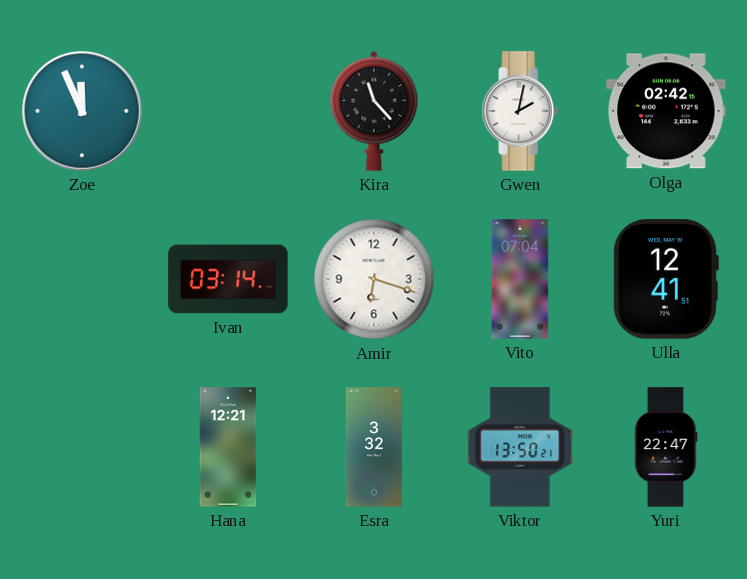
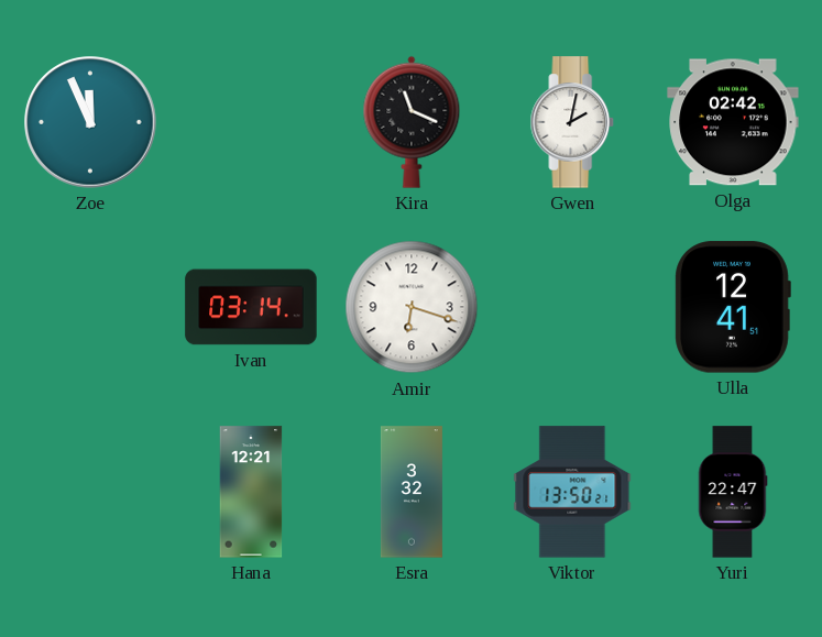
Kira: 11:23 -> 11:19 (412, 122)
Vito: 07:04 -> none (520, 279)
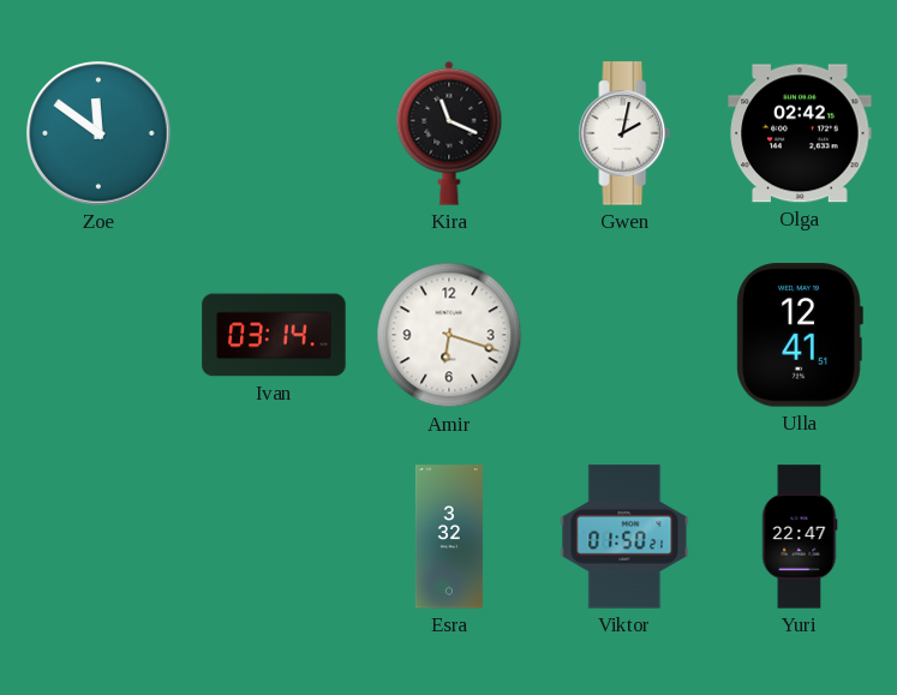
Zoe: 11:56 -> 11:51 (98, 133)
Hana: 12:21 -> none (251, 492)
Viktor: 13:50 -> 01:50 (624, 537)
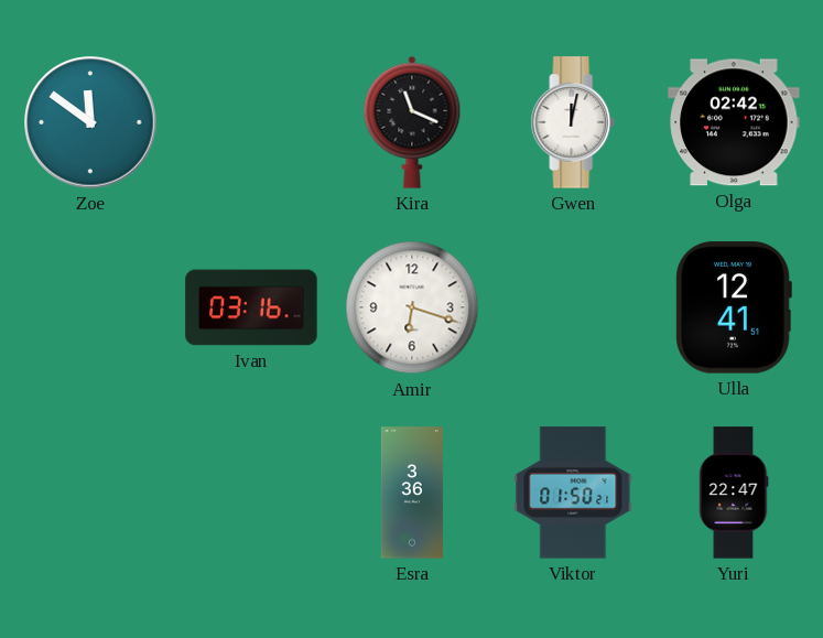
Gwen: 2:02 -> 12:02 (573, 122)
Ivan: 03:14 -> 03:16 (251, 307)
Esra: 3:32 -> 3:36 (412, 493)
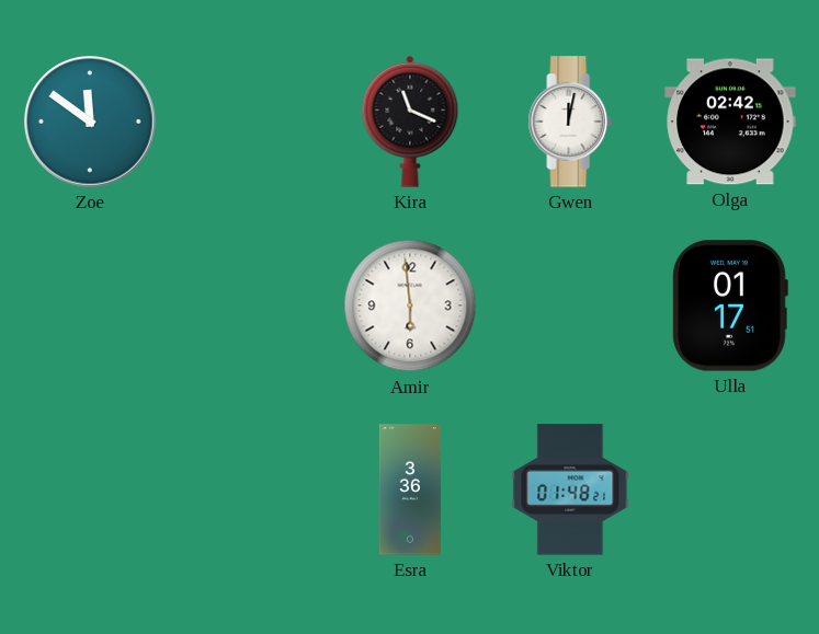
Ivan: 03:16 -> none (251, 307)
Amir: 6:18 -> 5:59 (410, 306)
Ulla: 12:41 -> 01:17 (730, 306)
Viktor: 01:50 -> 01:48 (570, 489)
Yuri: 22:47 -> none (734, 493)
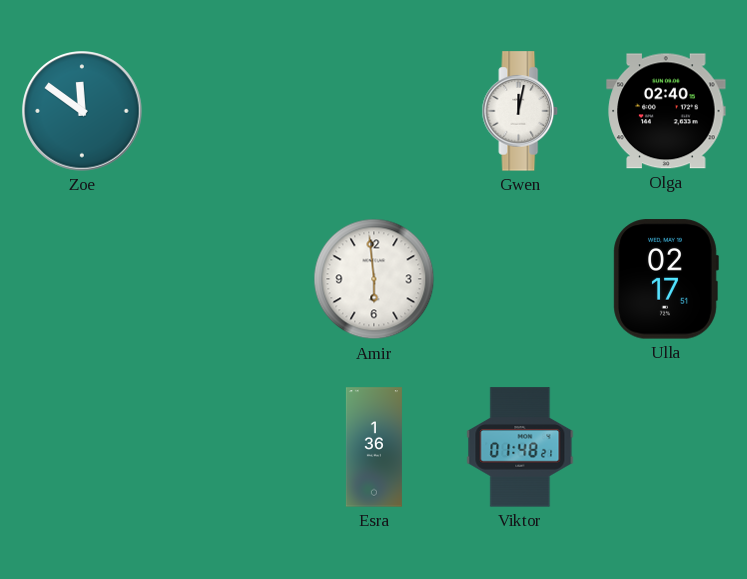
Kira: 11:19 -> none (410, 122)
Olga: 02:42 -> 02:40 (666, 111)
Ulla: 01:17 -> 02:17 (666, 279)
Esra: 3:36 -> 1:36 (374, 447)
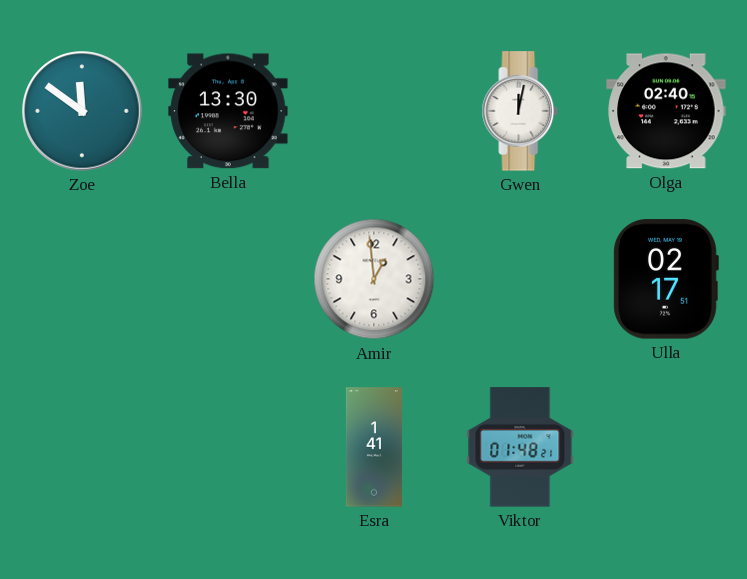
Bella: none -> 13:30 (228, 111)
Amir: 5:59 -> 12:59 (374, 279)
Esra: 1:36 -> 1:41 (374, 447)
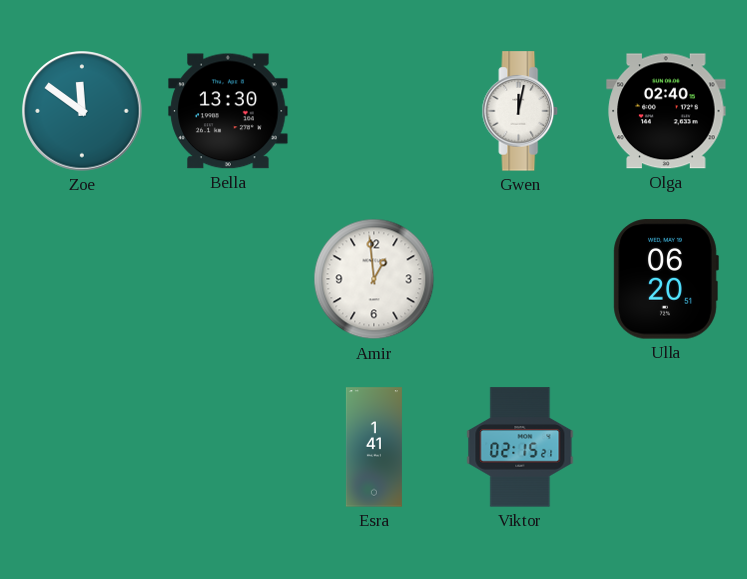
Ulla: 02:17 -> 06:20 (666, 279)
Viktor: 01:48 -> 02:15 (520, 447)
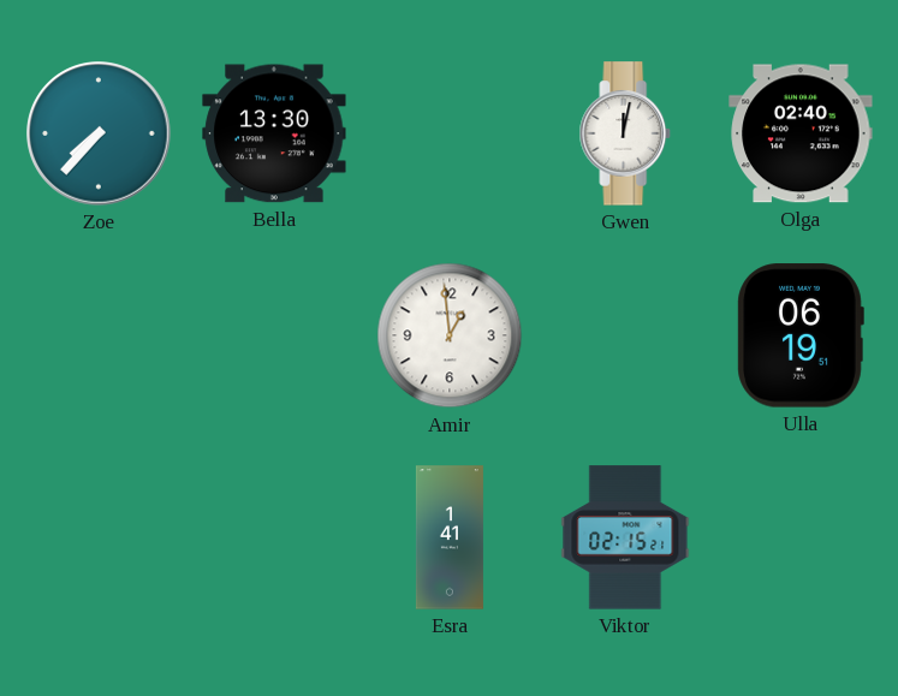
Zoe: 11:51 -> 7:37 (99, 133)
Ulla: 06:20 -> 06:19 (801, 335)
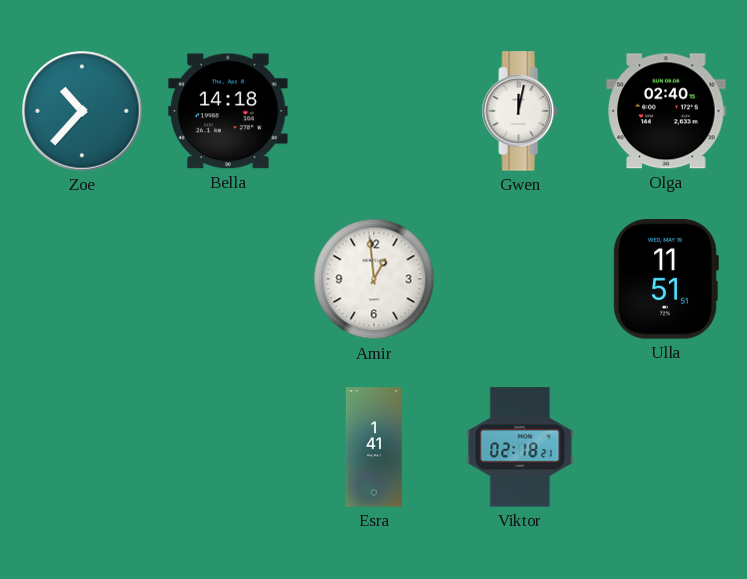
Zoe: 7:37 -> 10:37 (82, 111)
Bella: 13:30 -> 14:18 (228, 111)
Ulla: 06:19 -> 11:51 (666, 279)
Viktor: 02:15 -> 02:18 (520, 447)
